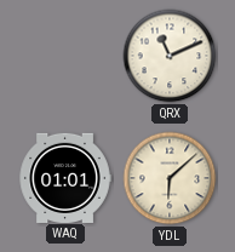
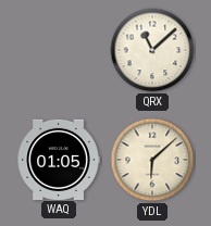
QRX: 11:11 -> 11:08 (152, 50)
WAQ: 01:01 -> 01:05 (59, 159)
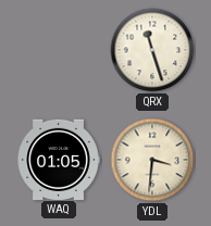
QRX: 11:08 -> 11:27 (152, 50)
YDL: 6:08 -> 3:31 (152, 160)
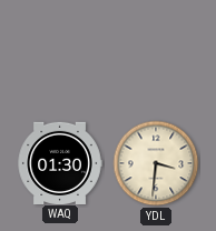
QRX: 11:27 -> none (152, 50)
WAQ: 01:05 -> 01:30 (60, 162)
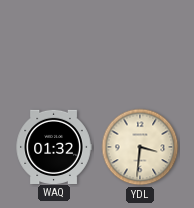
WAQ: 01:30 -> 01:32 (54, 146)
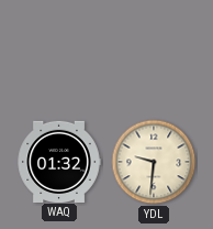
YDL: 3:31 -> 9:31 (154, 162)
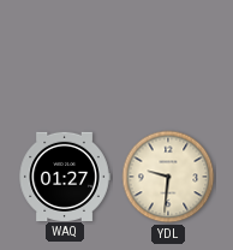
WAQ: 01:32 -> 01:27 (65, 175)
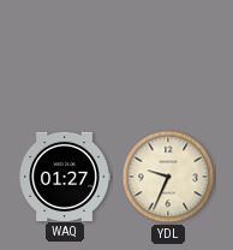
YDL: 9:31 -> 9:34 (168, 177)
